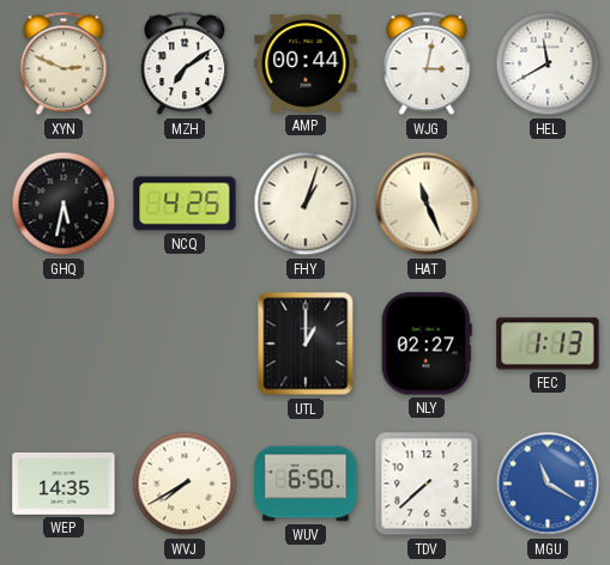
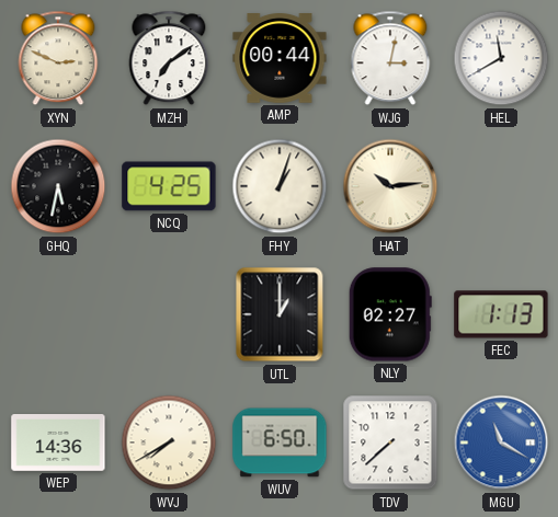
HAT: 11:26 -> 10:14 (390, 186)
WEP: 14:35 -> 14:36 (58, 444)
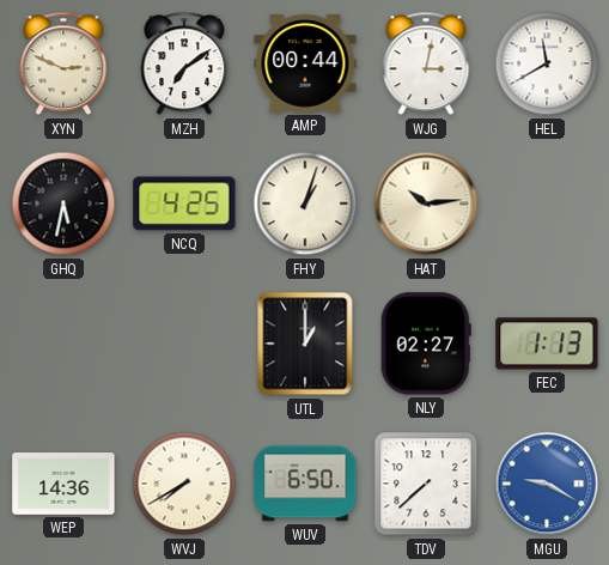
MGU: 11:20 -> 9:20 (547, 484)
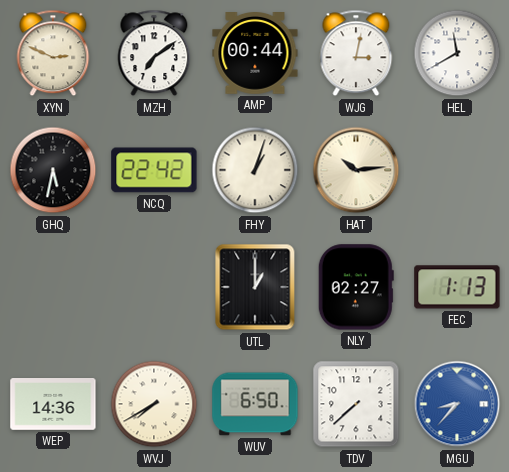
NCQ: 4:25 -> 22:42 (154, 170)
MGU: 9:20 -> 8:37 (457, 404)
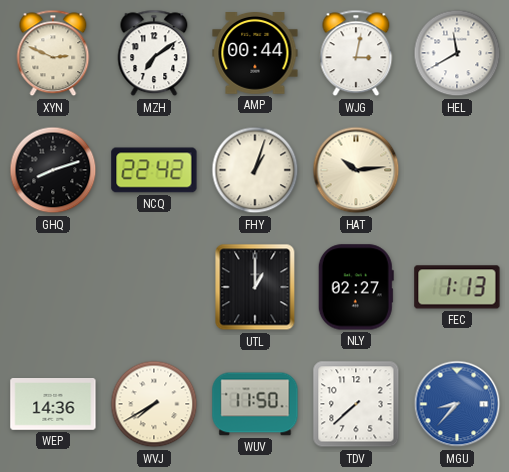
GHQ: 5:32 -> 8:12 (53, 170)
WUV: 6:50 -> 11:50 (255, 404)
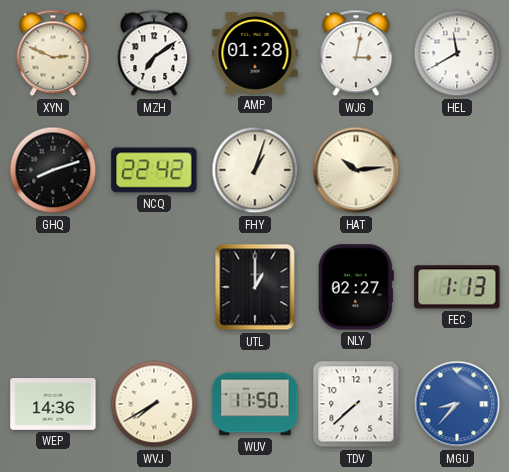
AMP: 00:44 -> 01:28 (255, 54)
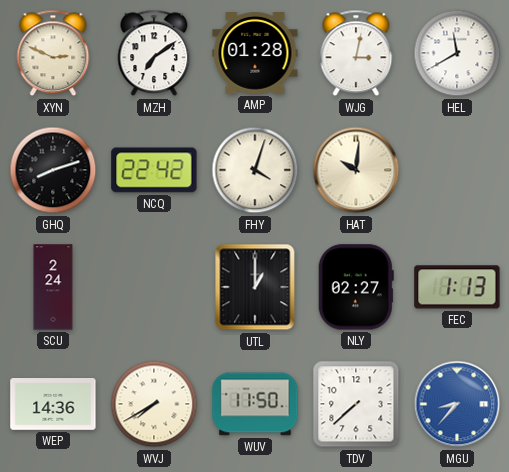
FHY: 1:03 -> 4:03 (255, 170)
HAT: 10:14 -> 10:01 (356, 170)
SCU: none -> 2:24 (53, 287)
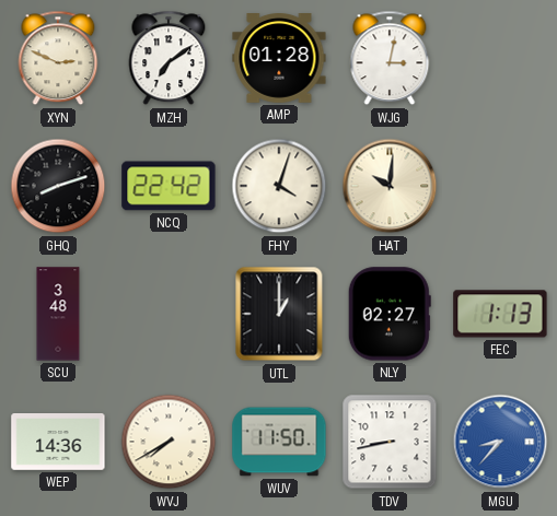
HEL: 11:40 -> none (457, 53)
SCU: 2:24 -> 3:48 (58, 314)
TDV: 7:38 -> 8:43 (390, 442)
